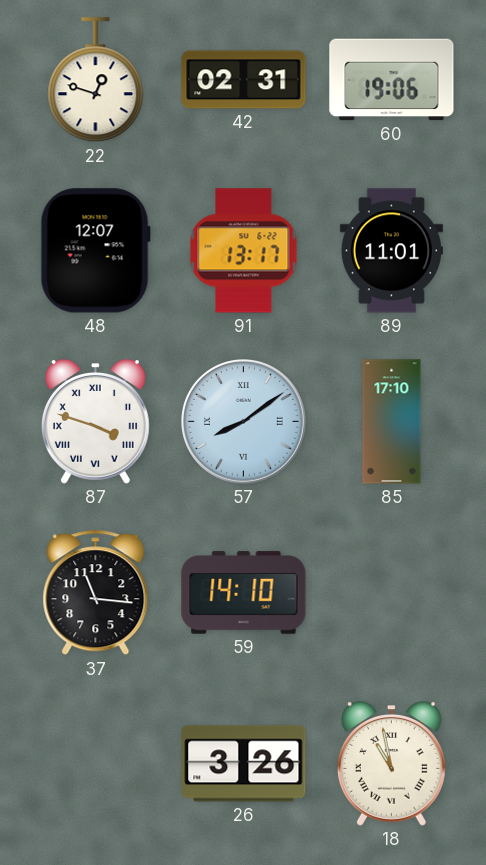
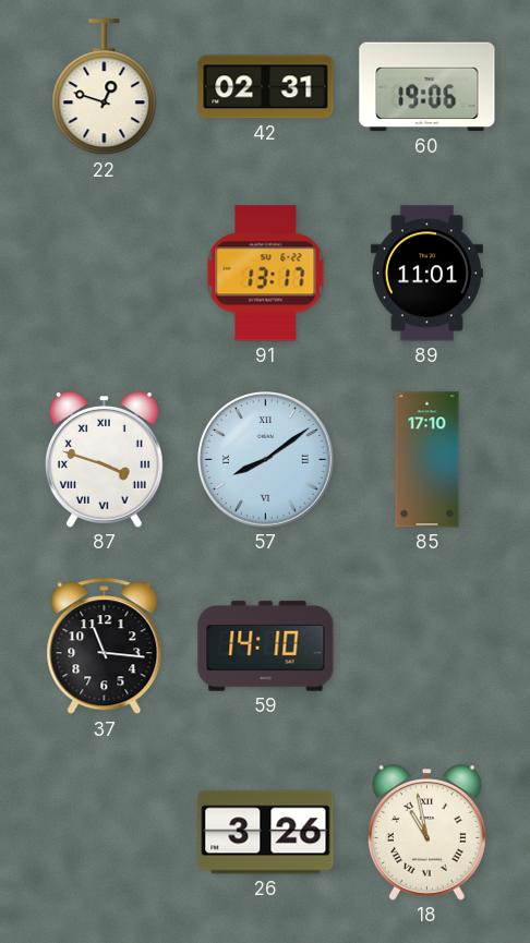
48: 12:07 -> none (95, 251)
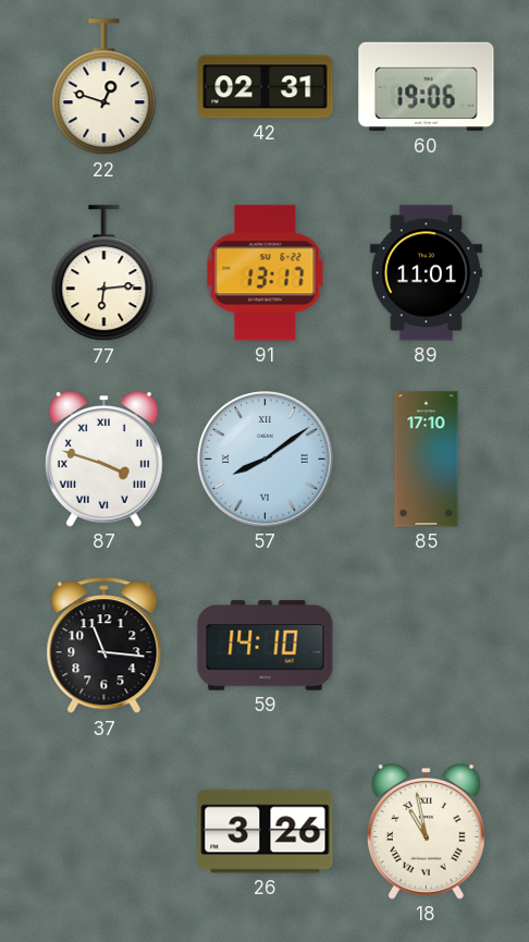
77: none -> 6:14 (104, 273)
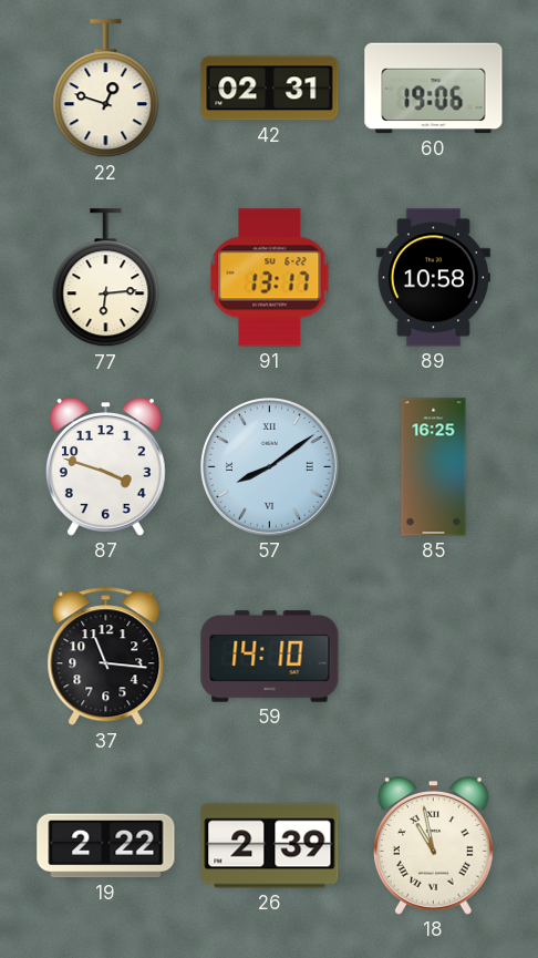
89: 11:01 -> 10:58 (433, 278)
87 numerals: Roman -> Arabic (105, 467)
85: 17:10 -> 16:25 (434, 467)
19: none -> 2:22 (106, 846)
26: 3:26 -> 2:39 (270, 846)
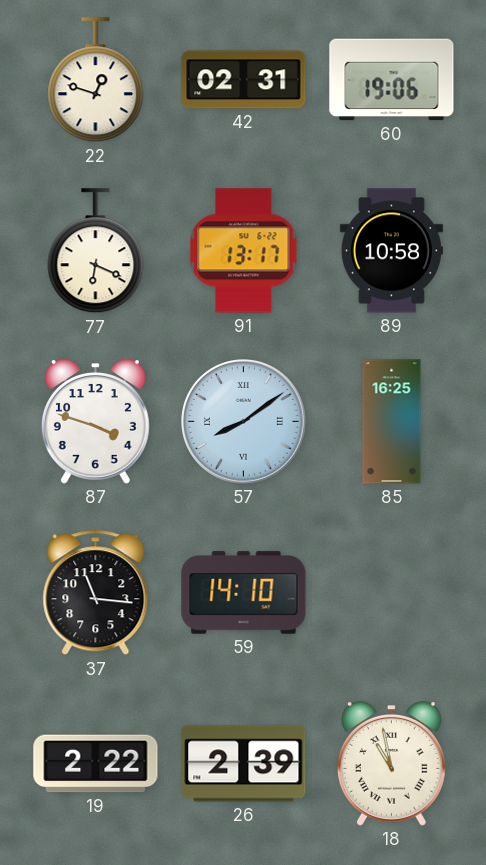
77: 6:14 -> 6:19 (96, 251)
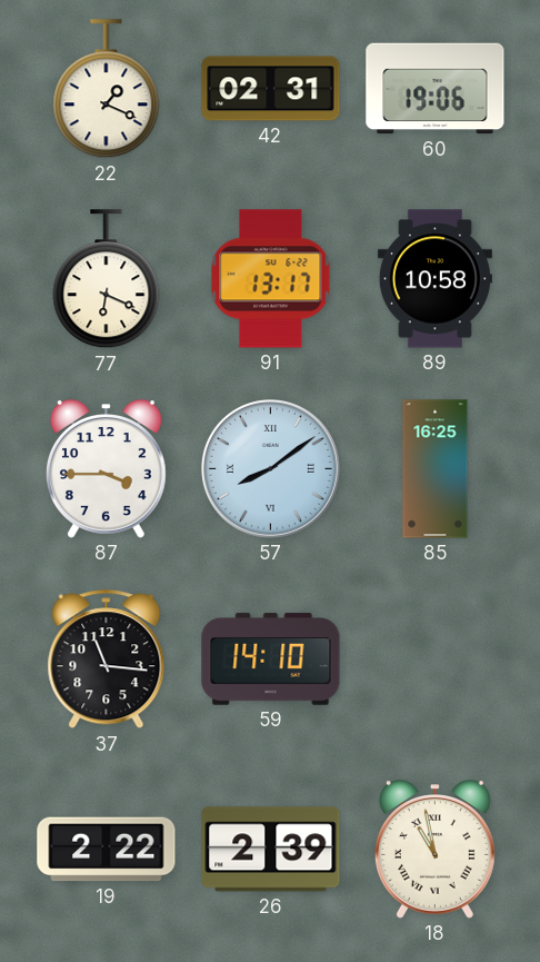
22: 12:48 -> 1:19 (107, 89)
87: 3:48 -> 3:45 (106, 469)
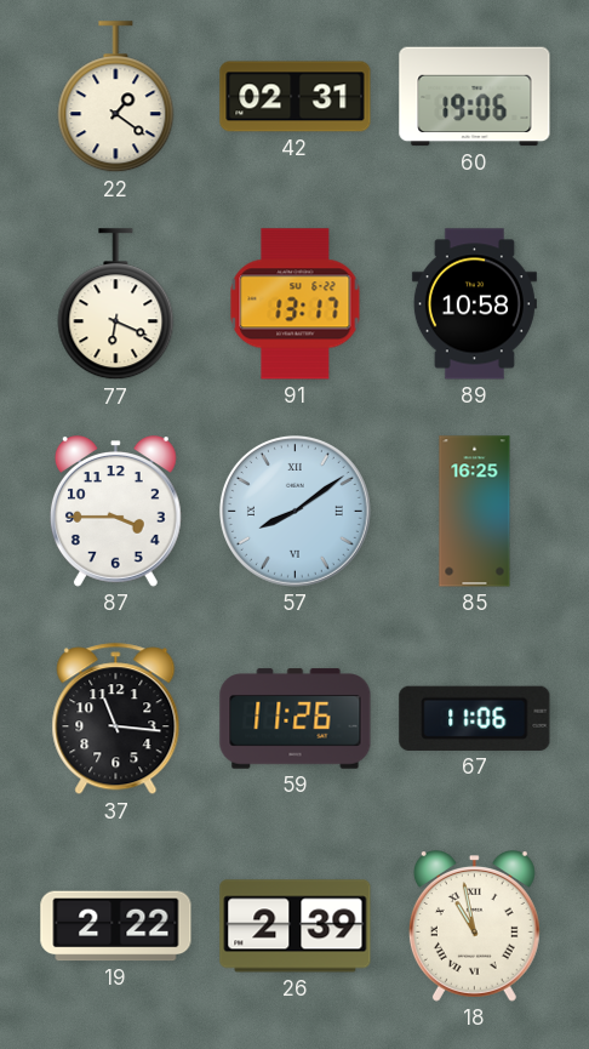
22: 1:19 -> 1:21 (116, 97)
59: 14:10 -> 11:26 (296, 719)
67: none -> 11:06 (475, 718)
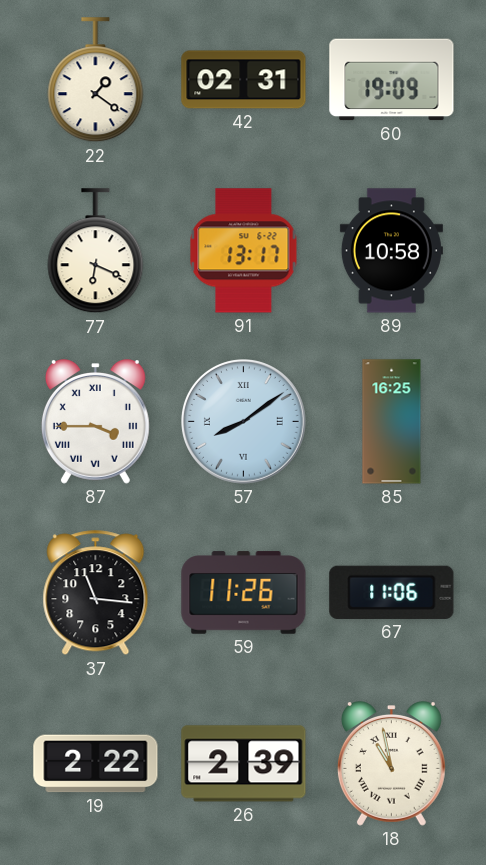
60: 19:06 -> 19:09 (392, 80)
87 numerals: Arabic -> Roman (95, 422)
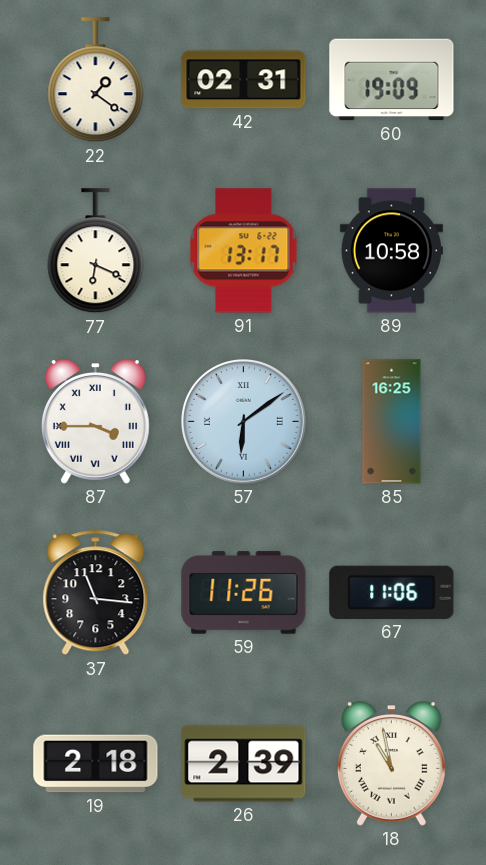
57: 8:09 -> 6:09 (244, 422)
19: 2:22 -> 2:18 (96, 764)
